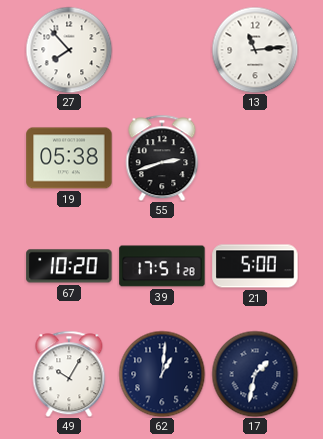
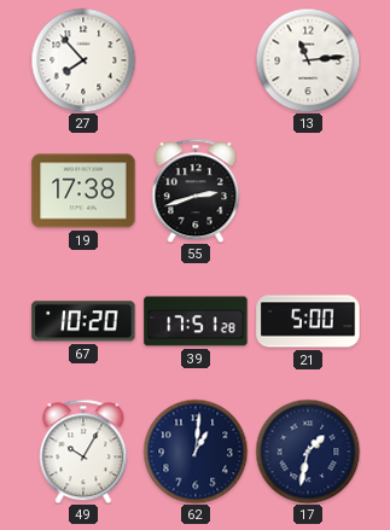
19: 05:38 -> 17:38 (83, 191)
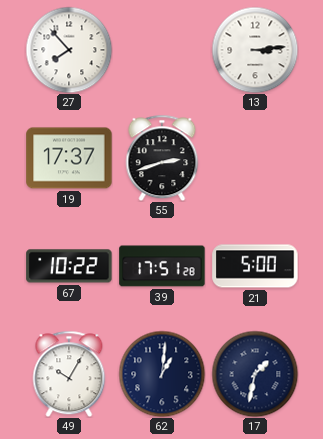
13: 11:14 -> 3:14 (255, 50)
19: 17:38 -> 17:37 (69, 158)
67: 10:20 -> 10:22 (69, 266)
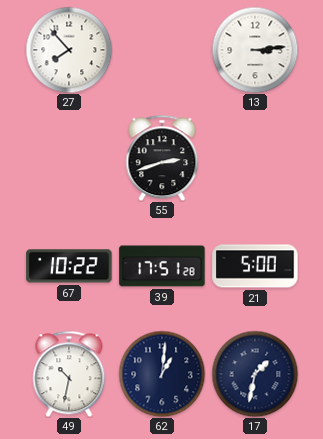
19: 17:37 -> none (69, 158)
49: 10:05 -> 10:32 (69, 374)
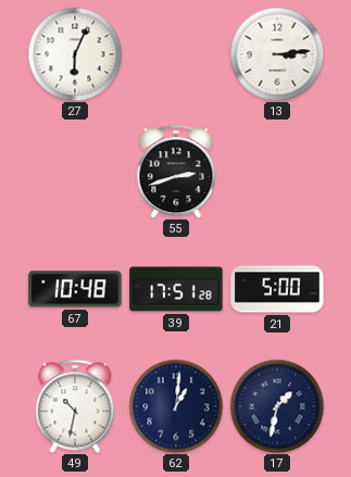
27: 7:53 -> 6:04 (75, 54)
67: 10:22 -> 10:48 (75, 289)
